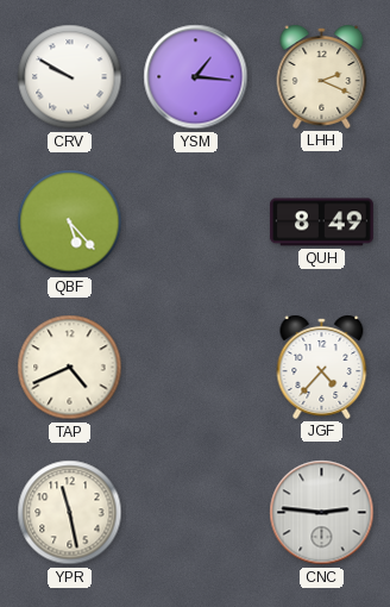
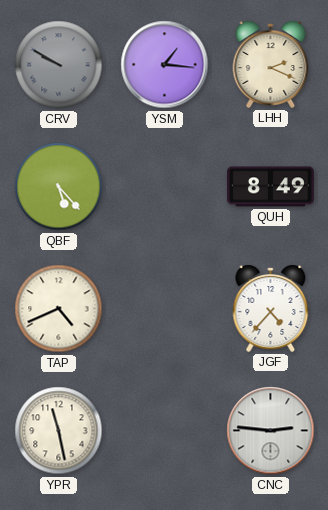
CRV dial: white -> grey (59, 65)
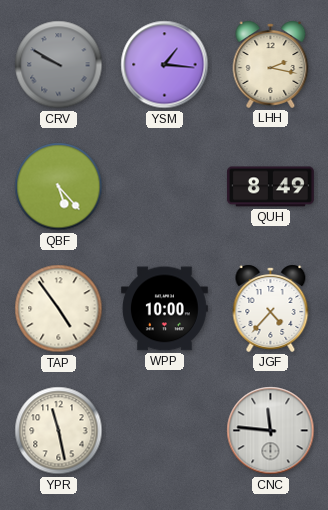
LHH: 2:19 -> 2:17 (271, 64)
TAP: 4:41 -> 4:54 (59, 309)
WPP: none -> 10:00 (164, 309)
CNC: 2:46 -> 11:46 (271, 431)
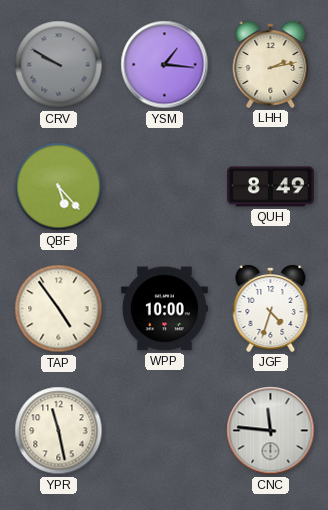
LHH: 2:17 -> 2:13 (271, 64)
JGF: 4:37 -> 4:33 (271, 308)
